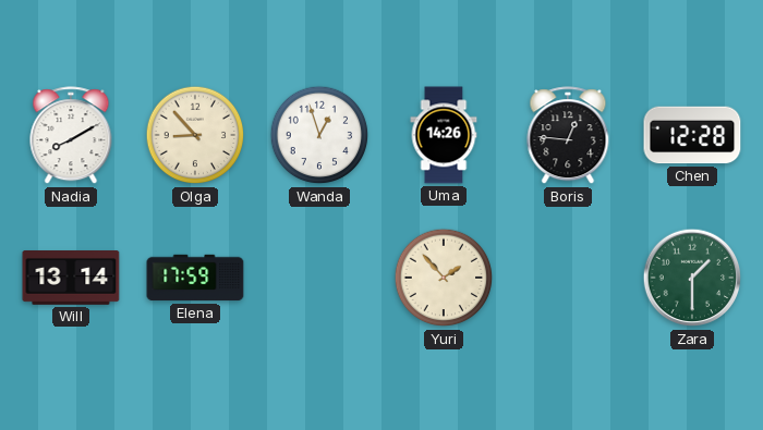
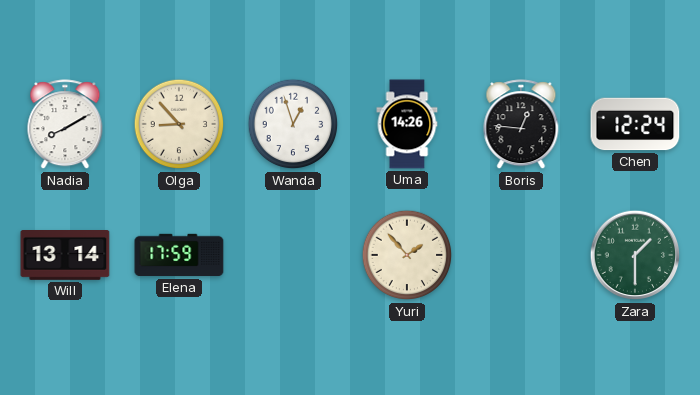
Chen: 12:28 -> 12:24 (635, 124)
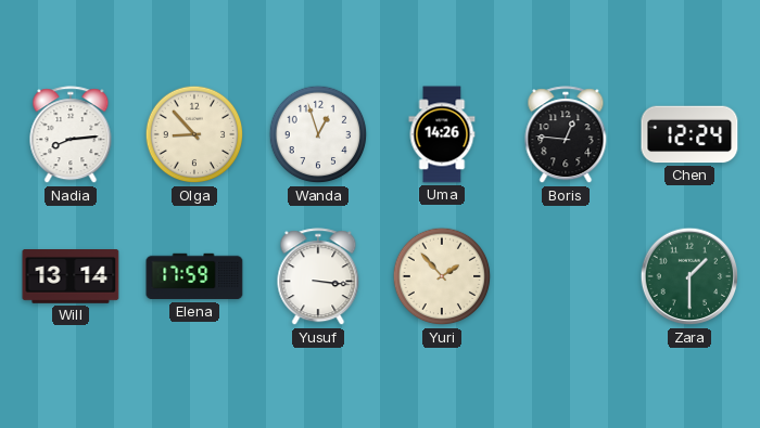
Nadia: 8:10 -> 8:14 (71, 135)
Yusuf: none -> 3:16 (318, 277)
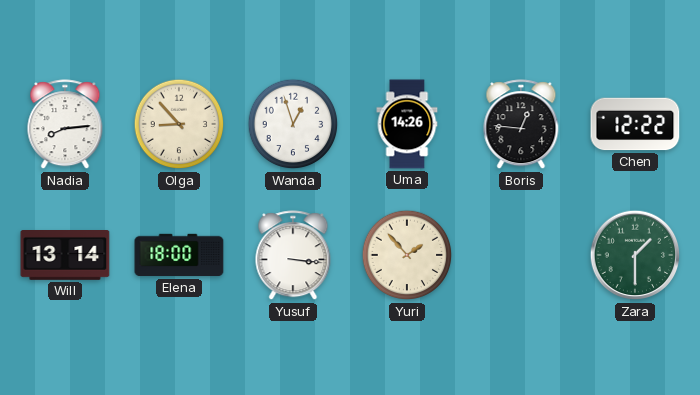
Chen: 12:24 -> 12:22 (635, 124)
Elena: 17:59 -> 18:00 (179, 255)
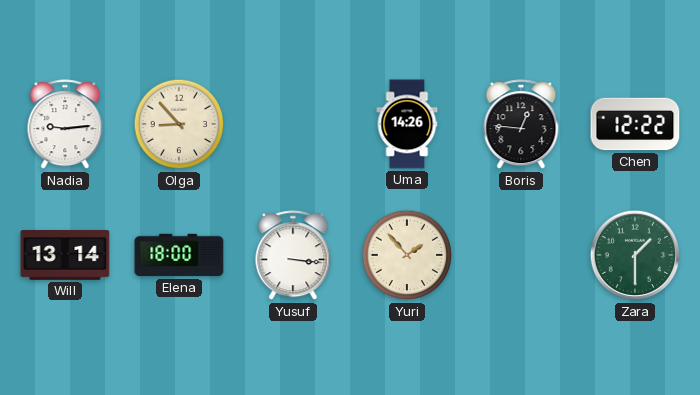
Nadia: 8:14 -> 9:14 (65, 125)
Wanda: 12:57 -> none (293, 124)
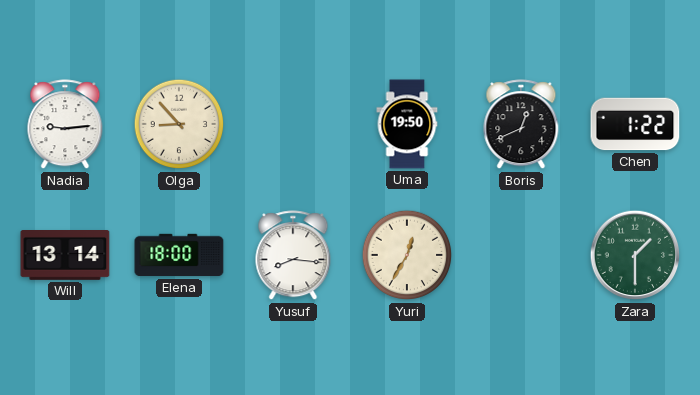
Uma: 14:26 -> 19:50 (407, 124)
Boris: 12:46 -> 12:41 (521, 125)
Chen: 12:22 -> 1:22 (635, 124)
Yusuf: 3:16 -> 8:16 (293, 256)
Yuri: 1:53 -> 12:35 (407, 255)
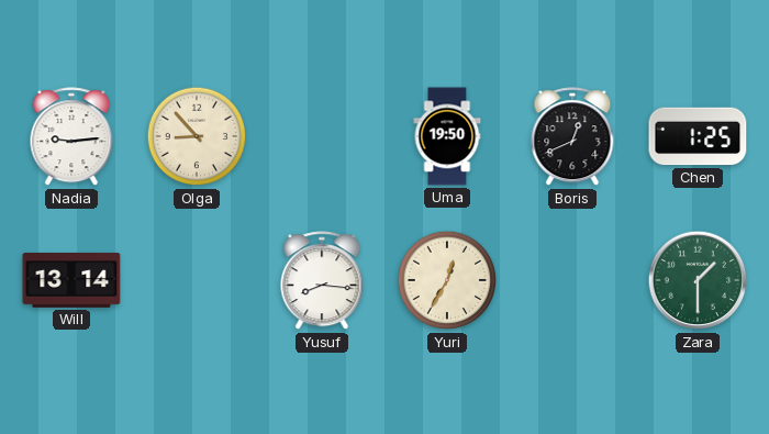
Chen: 1:22 -> 1:25 (698, 136)
Elena: 18:00 -> none (179, 255)
